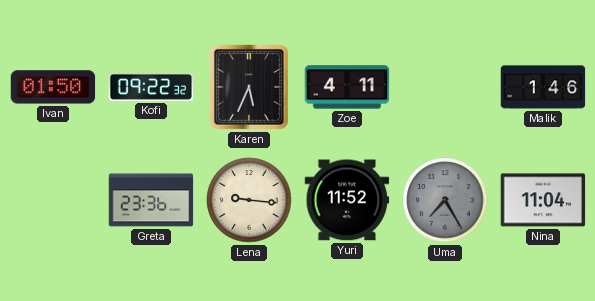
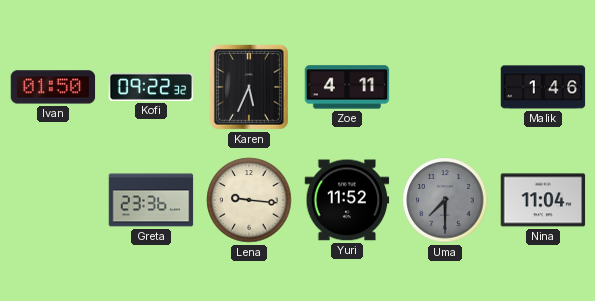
Uma: 7:25 -> 7:30 (445, 200)
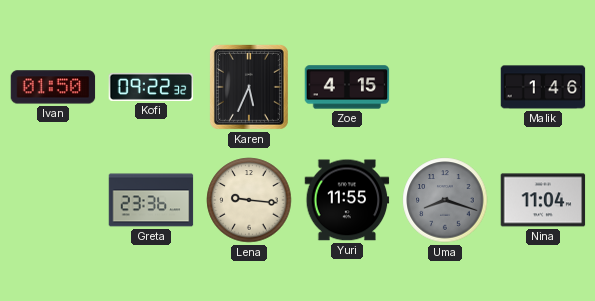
Zoe: 4:11 -> 4:15 (347, 87)
Yuri: 11:52 -> 11:55 (347, 200)
Uma: 7:30 -> 8:18 (445, 200)
